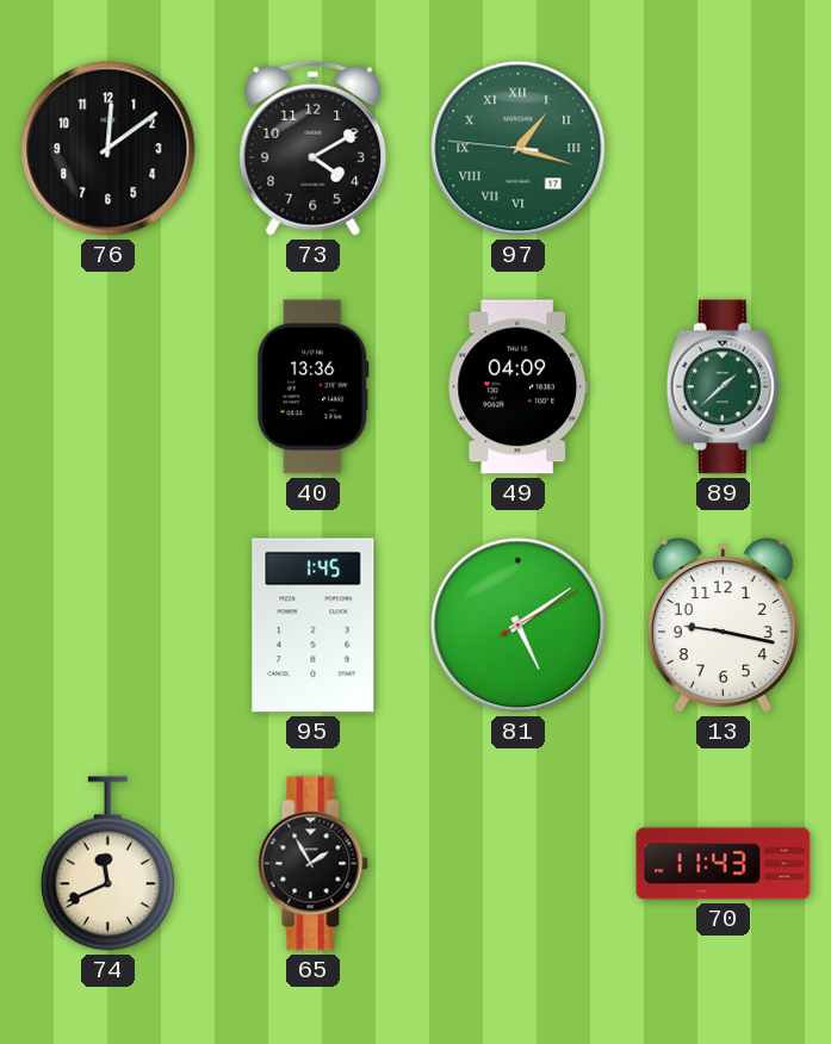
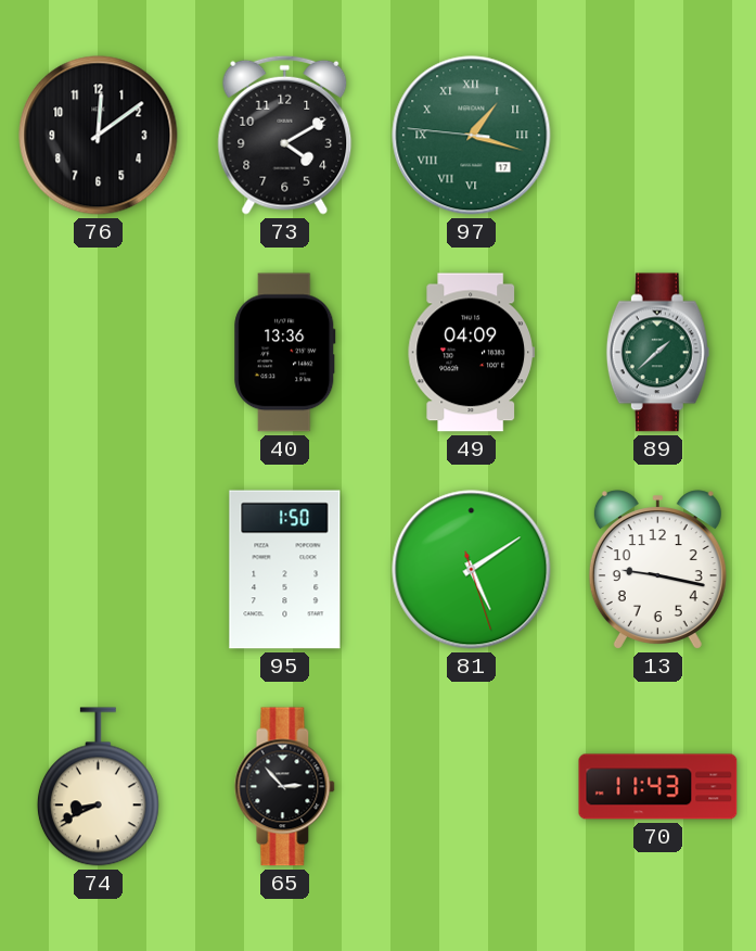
95: 1:45 -> 1:50 (285, 570)
81: 5:09:10 -> 5:09:27 (472, 570)
74: 11:41 -> 8:41 (98, 787)
65: 1:55 -> 2:53 (285, 787)
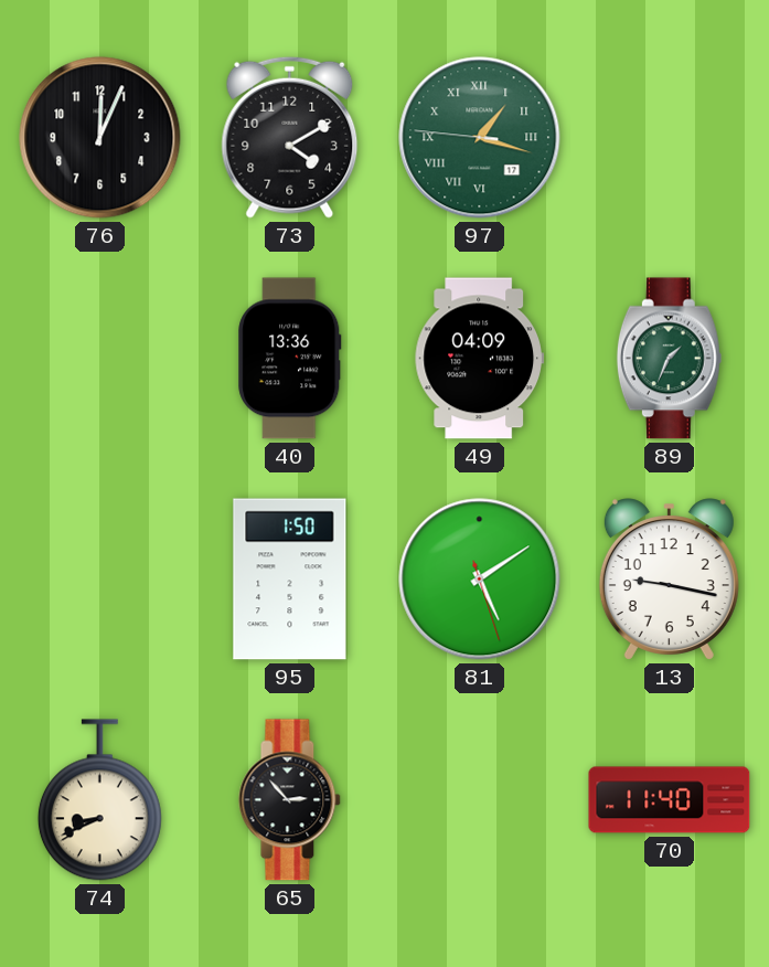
76: 12:09 -> 12:04 (100, 138)
89: 1:38 -> 1:34 (669, 359)
70: 11:43 -> 11:40 (670, 800)
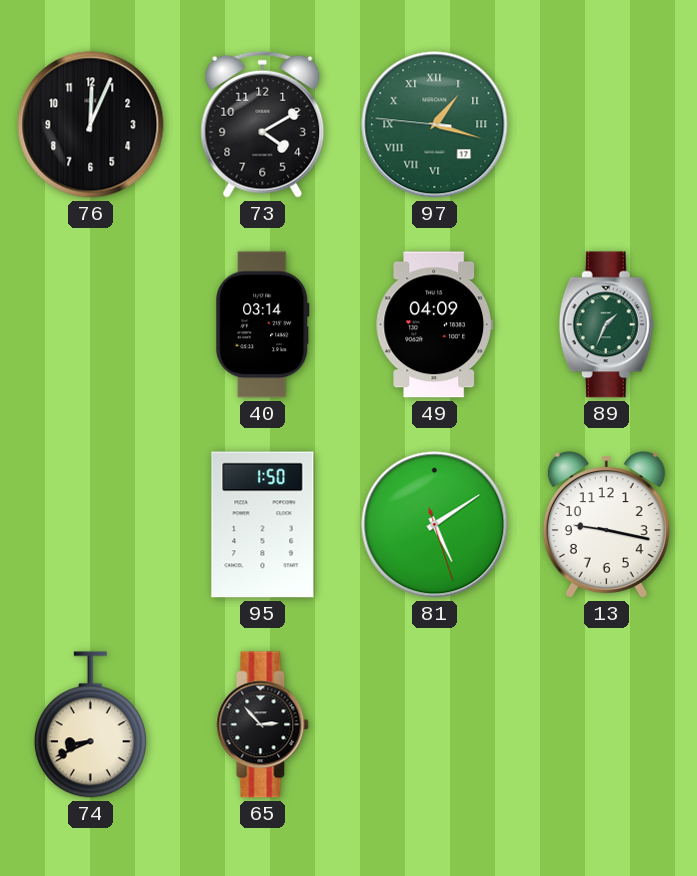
40: 13:36 -> 03:14 (263, 325)
70: 11:40 -> none (670, 800)
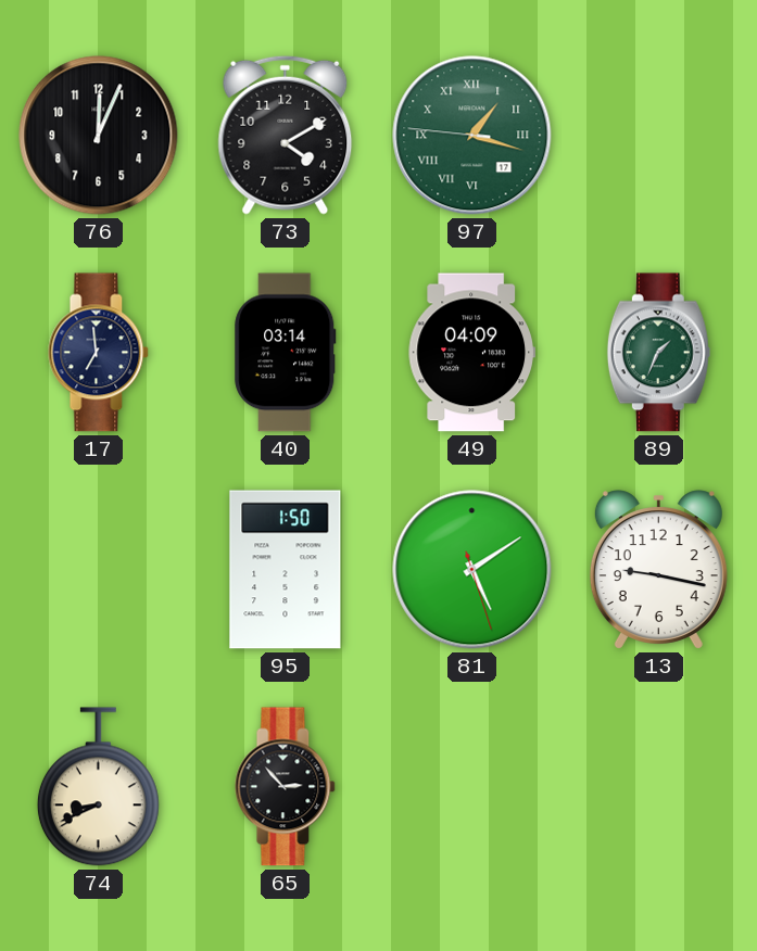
17: none -> 6:59 (99, 353)
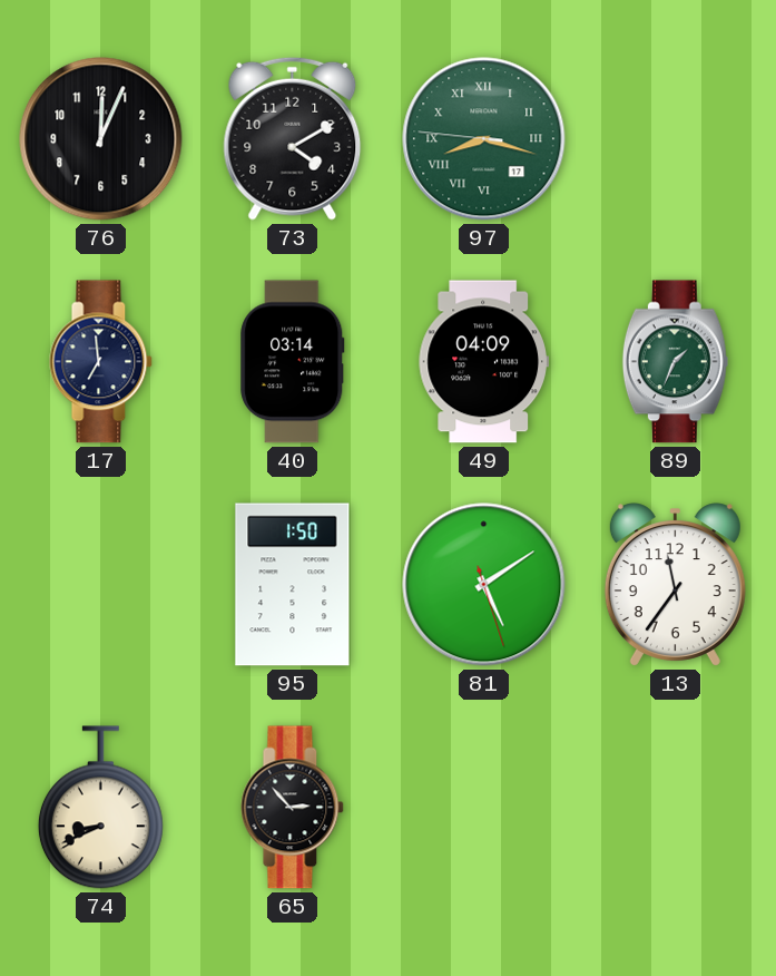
97: 1:17 -> 8:17 (484, 139)
13: 9:17 -> 11:36 (675, 585)
